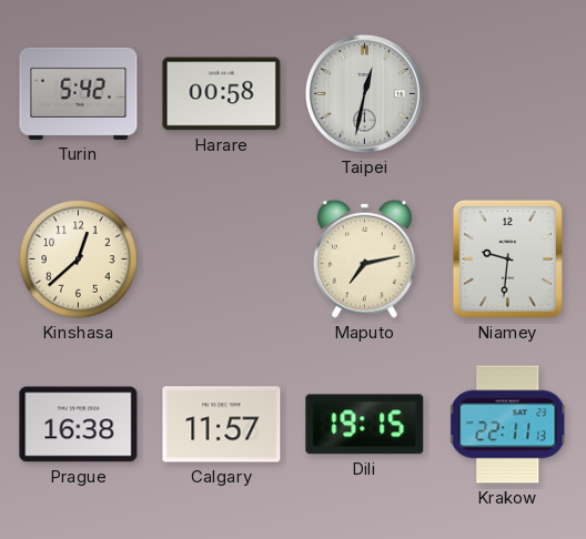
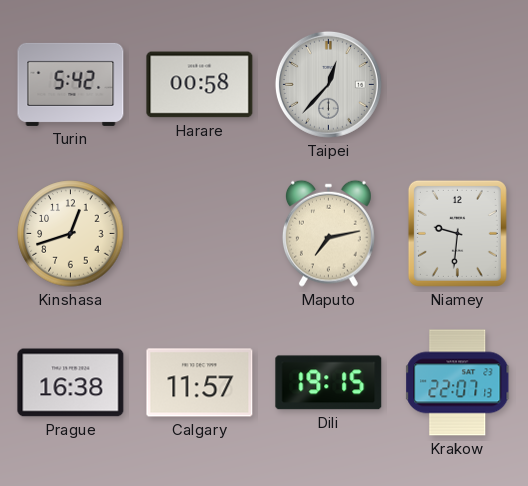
Taipei: 12:32 -> 12:37 (328, 84)
Kinshasa: 12:38 -> 12:42 (71, 234)
Krakow: 22:11 -> 22:07 (458, 383)
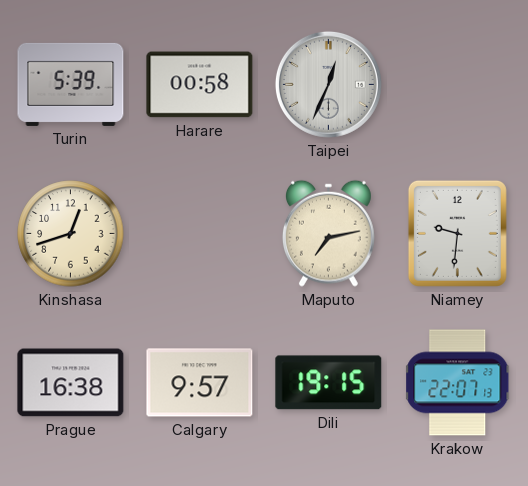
Turin: 5:42 -> 5:39 (71, 84)
Taipei: 12:37 -> 12:34 (328, 84)
Calgary: 11:57 -> 9:57 (200, 383)
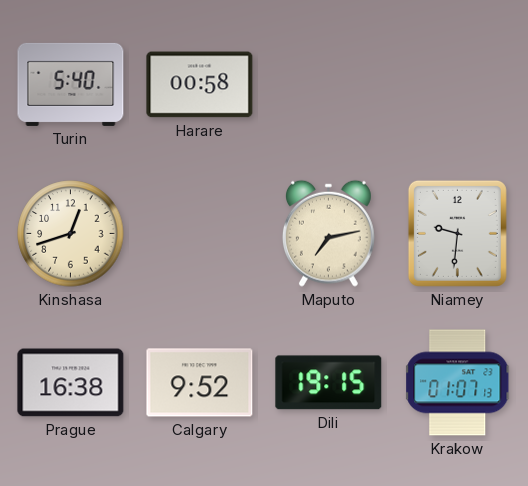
Turin: 5:39 -> 5:40 (71, 84)
Taipei: 12:34 -> none (328, 84)
Calgary: 9:57 -> 9:52 (200, 383)
Krakow: 22:07 -> 01:07 (458, 383)
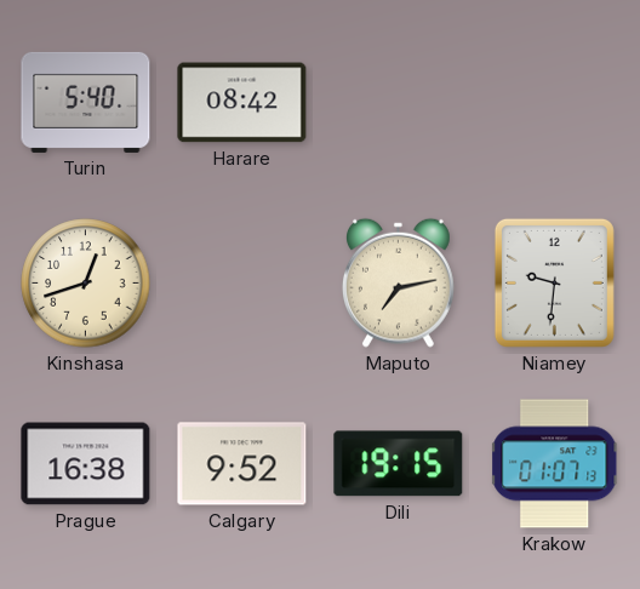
Harare: 00:58 -> 08:42 (242, 103)
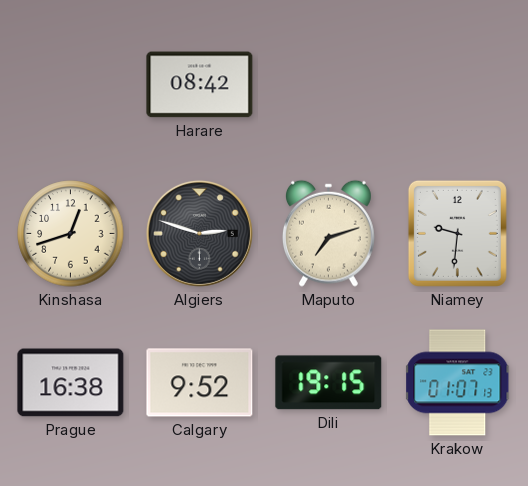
Turin: 5:40 -> none (86, 102)
Algiers: none -> 2:48 (199, 233)
Maputo: 7:13 -> 7:12 (328, 233)
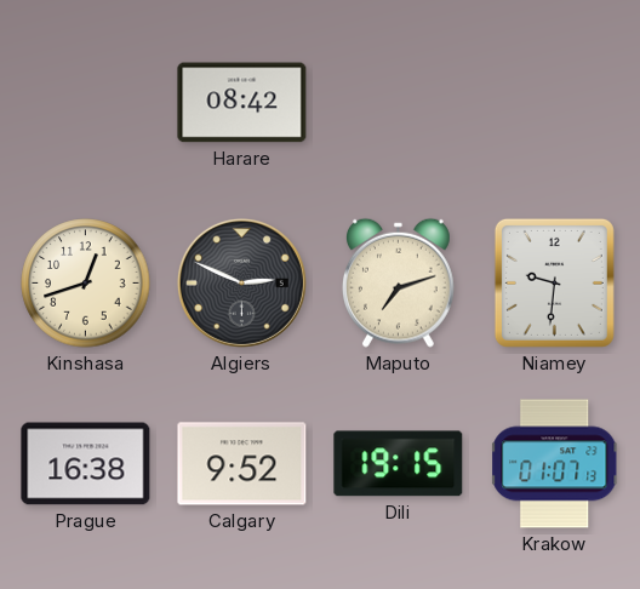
Algiers: 2:48 -> 2:49 (241, 282)
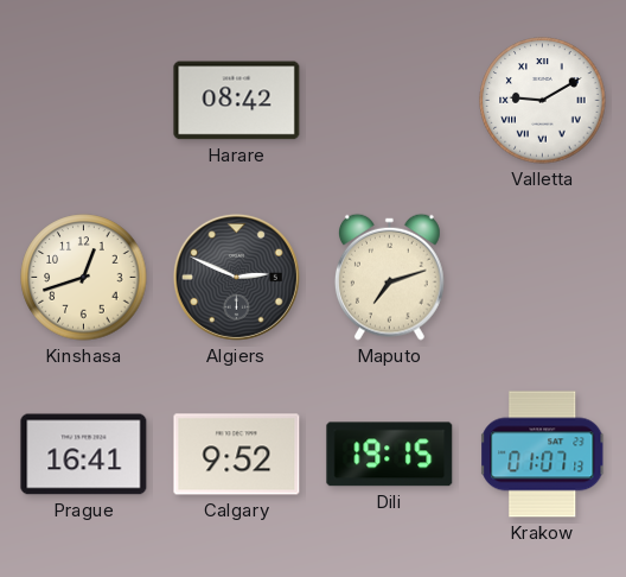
Valletta: none -> 9:10 (543, 101)
Niamey: 9:31 -> none (554, 282)
Prague: 16:38 -> 16:41 (84, 455)
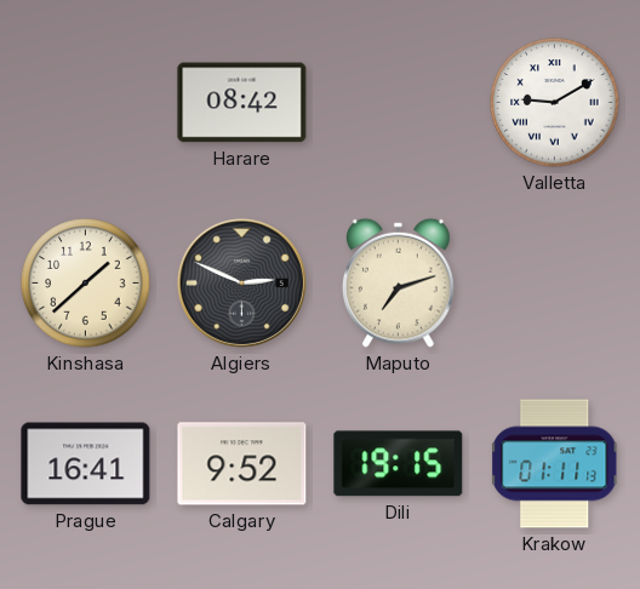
Kinshasa: 12:42 -> 1:38 (86, 284)
Krakow: 01:07 -> 01:11 (555, 464)
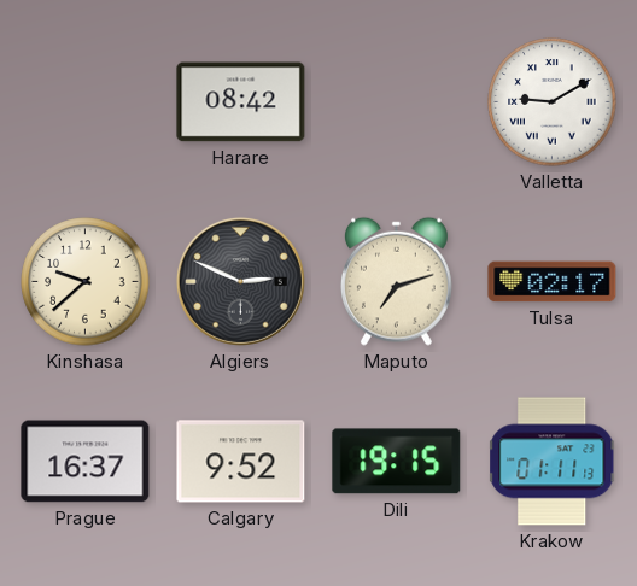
Kinshasa: 1:38 -> 9:38 (86, 282)
Tulsa: none -> 02:17 (553, 282)
Prague: 16:41 -> 16:37 (86, 462)
